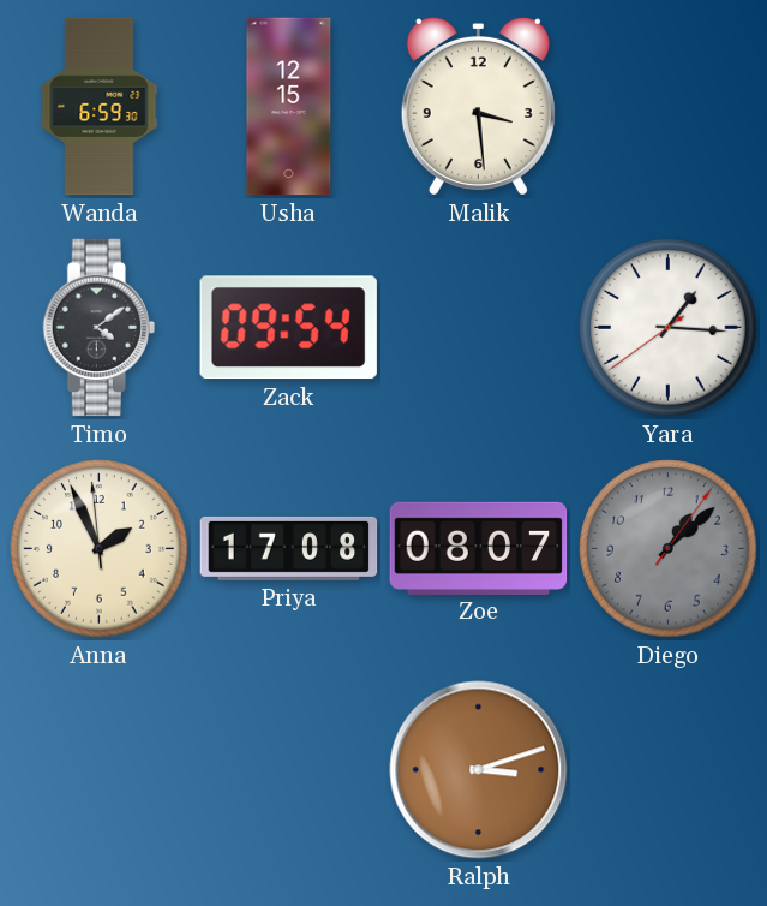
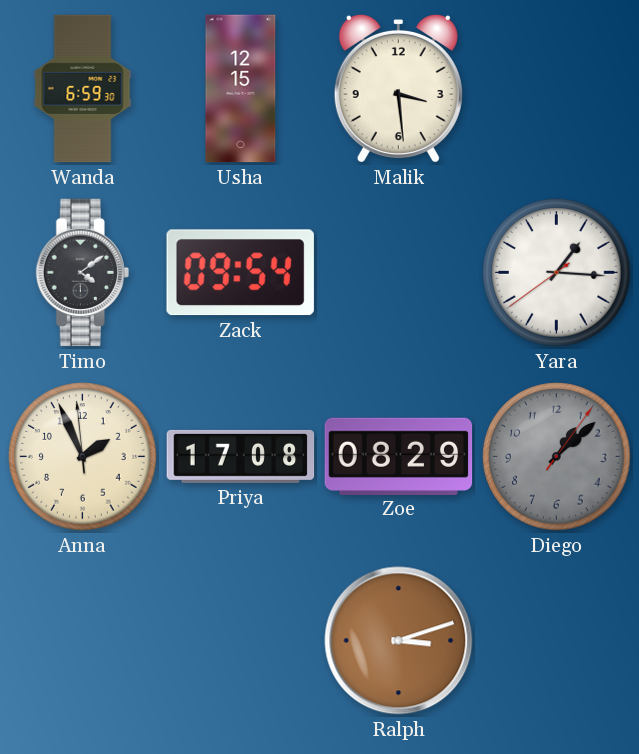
Zoe: 08:07 -> 08:29 (399, 456)
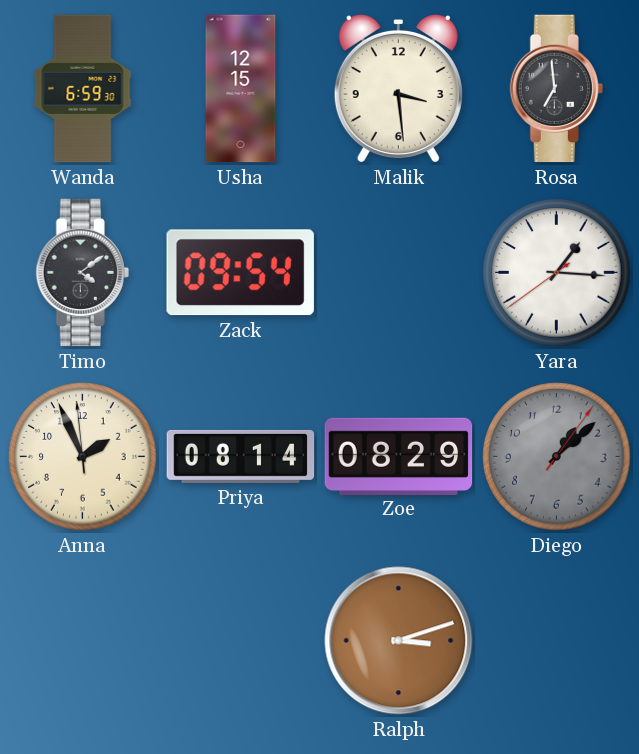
Rosa: none -> 6:59 (556, 89)
Priya: 17:08 -> 08:14 (241, 456)
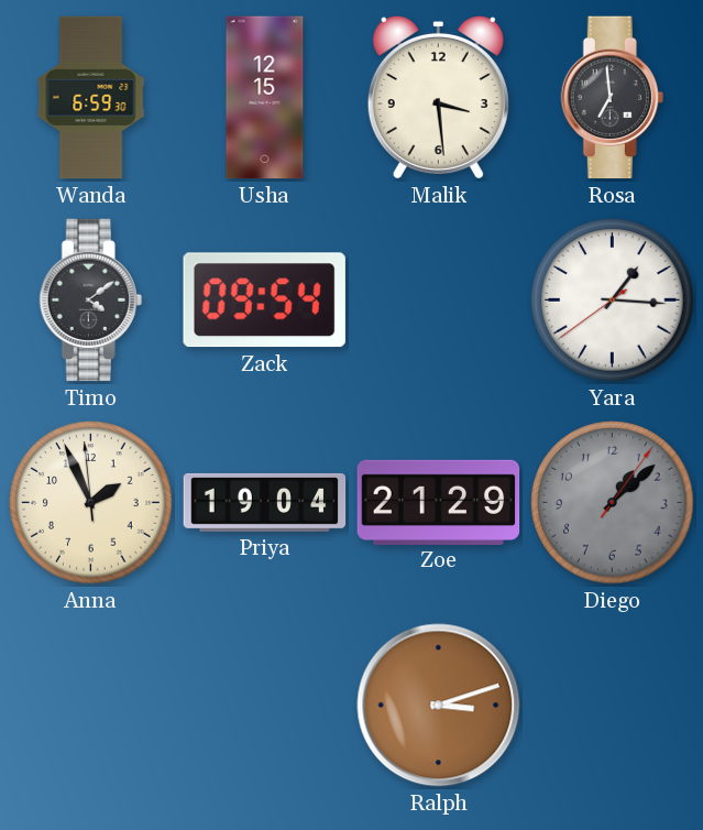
Priya: 08:14 -> 19:04 (265, 502)
Zoe: 08:29 -> 21:29 (439, 502)
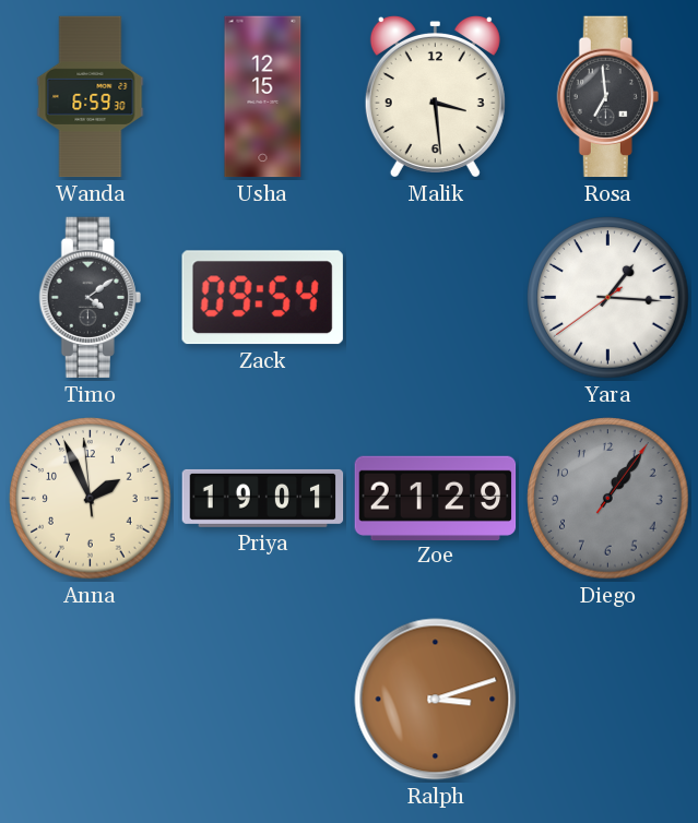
Priya: 19:04 -> 19:01 (263, 498)
Diego: 1:08 -> 1:06 (608, 499)
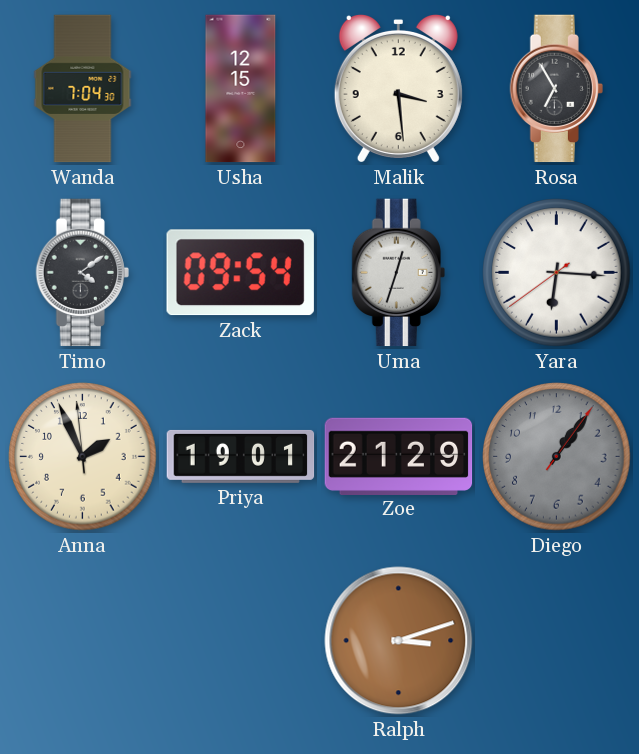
Wanda: 6:59 -> 7:04 (83, 89)
Rosa: 6:59 -> 6:55 (556, 89)
Uma: none -> 12:33 (398, 273)
Yara: 1:15 -> 6:15 (557, 273)
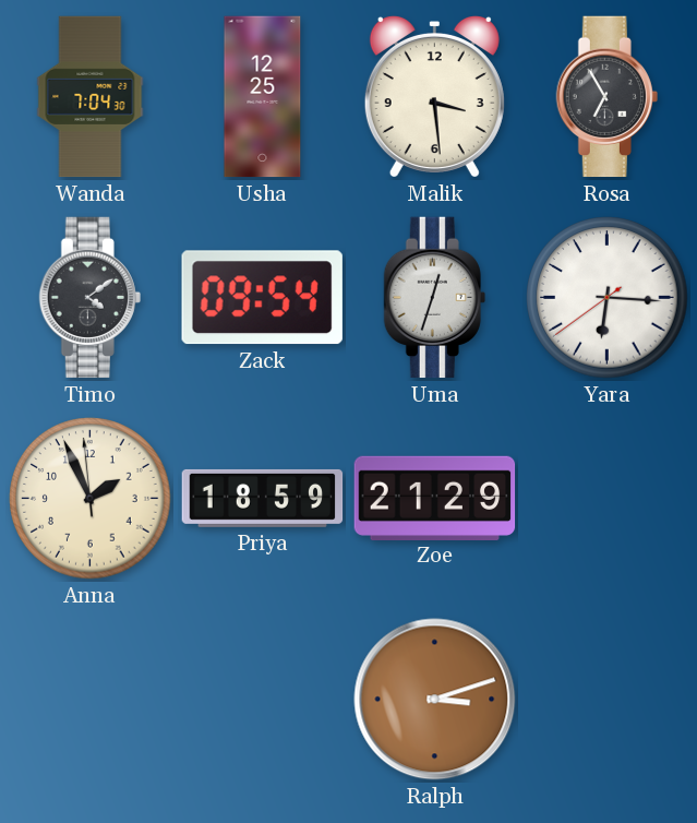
Usha: 12:15 -> 12:25 (263, 97)
Priya: 19:01 -> 18:59 (263, 498)
Diego: 1:06 -> none (557, 457)
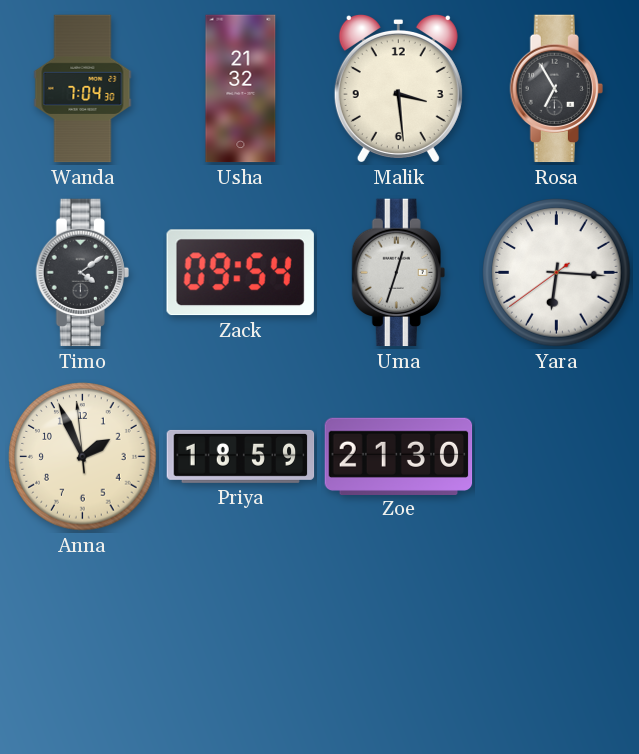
Usha: 12:25 -> 21:32 (241, 89)
Zoe: 21:29 -> 21:30 (399, 456)
Ralph: 3:12 -> none (435, 700)
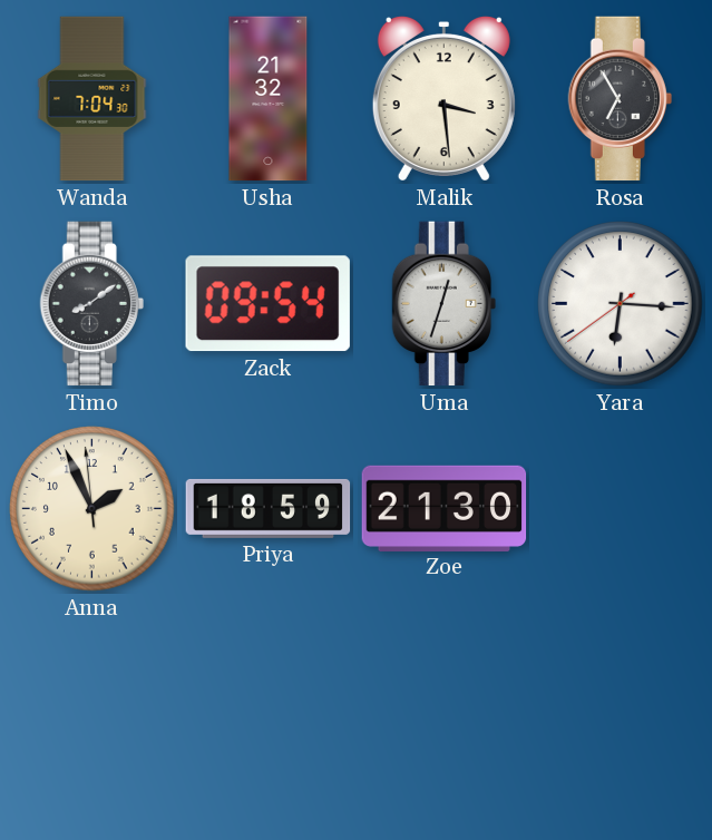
Timo: 4:09 -> 8:09 (91, 304)
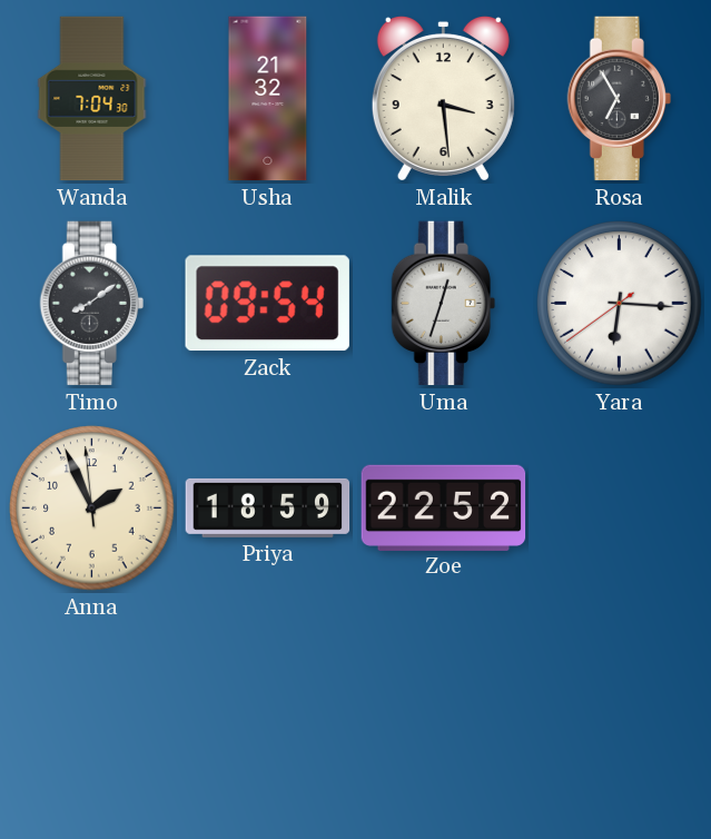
Zoe: 21:30 -> 22:52 (444, 507)
